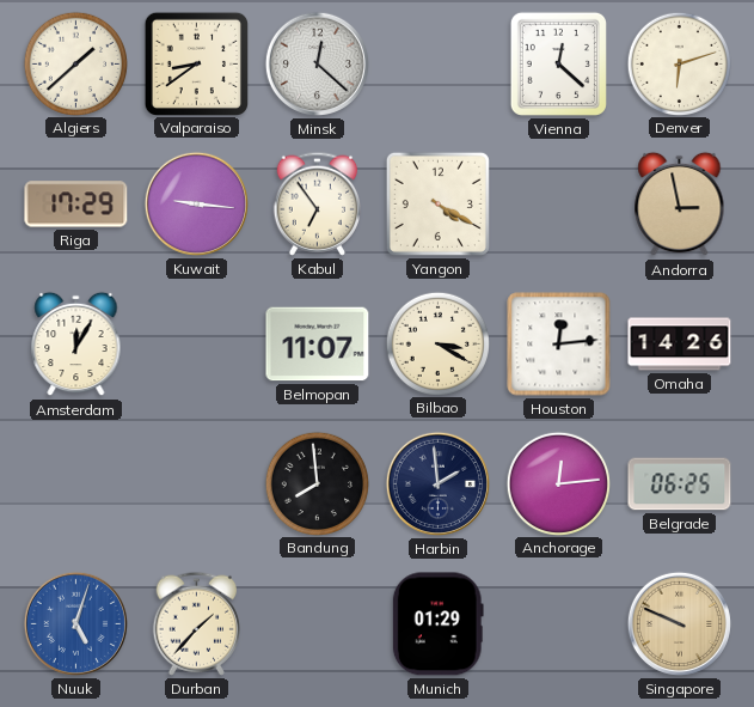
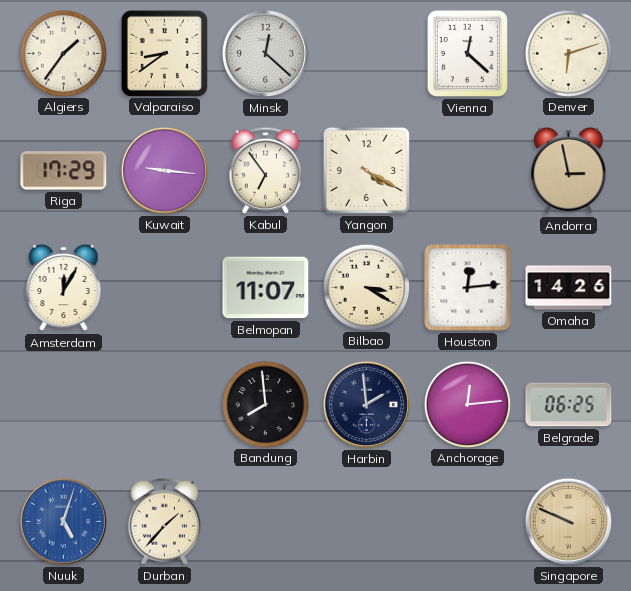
Algiers: 1:38 -> 1:36 (63, 53)
Munich: 01:29 -> none (437, 624)
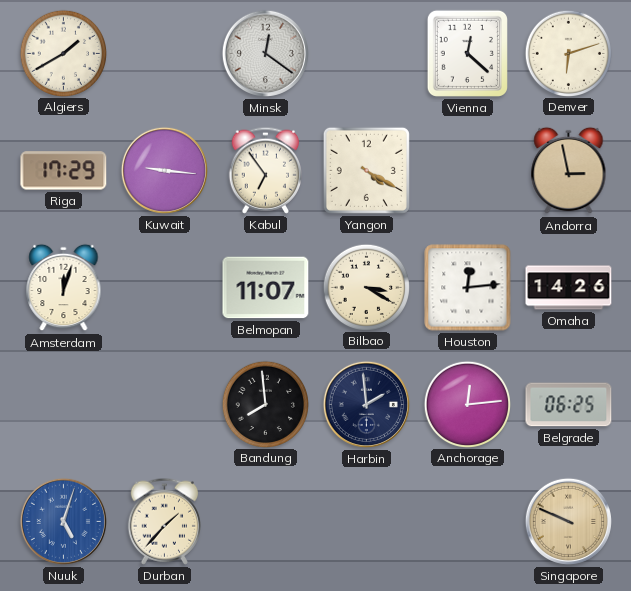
Algiers: 1:36 -> 1:40 (63, 53)
Valparaiso: 8:39 -> none (164, 53)
Minsk: 12:22 -> 12:21 (265, 53)
Amsterdam: 12:05 -> 12:03 (64, 288)
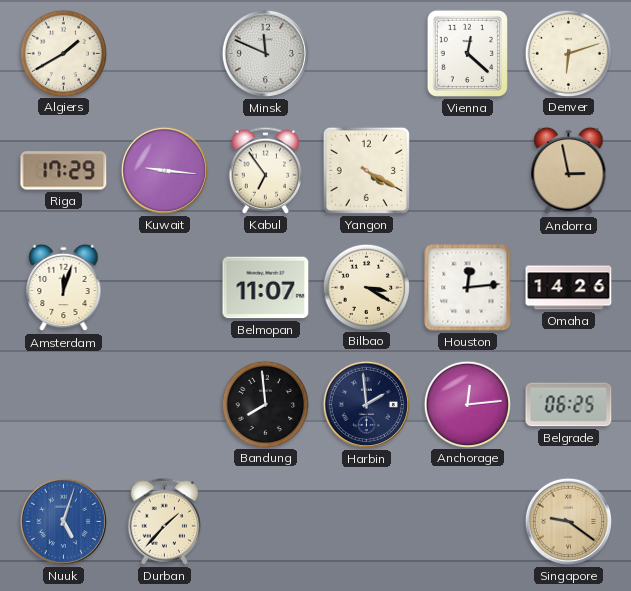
Minsk: 12:21 -> 11:49 (265, 53)
Singapore: 9:49 -> 9:21 (568, 521)
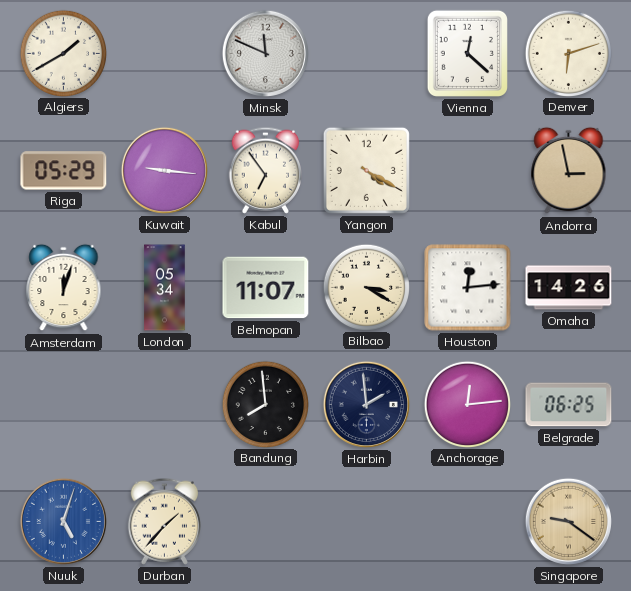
Riga: 17:29 -> 05:29 (64, 171)
London: none -> 05:34 (165, 288)
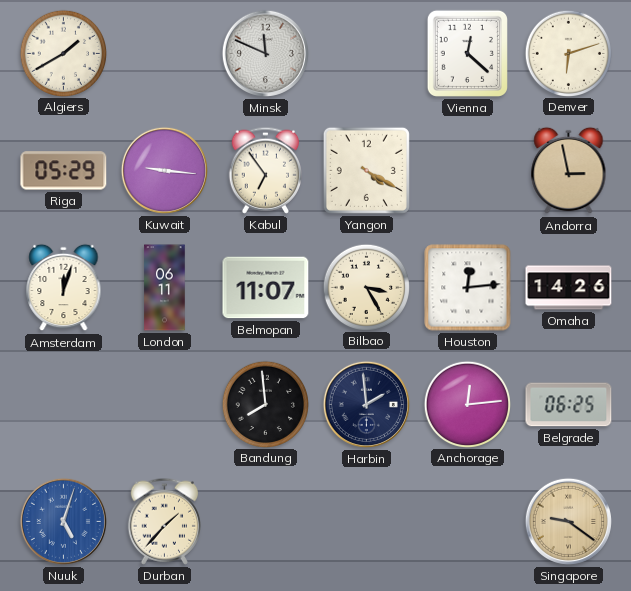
London: 05:34 -> 06:11 (165, 288)
Bilbao: 3:20 -> 3:25 (366, 287)
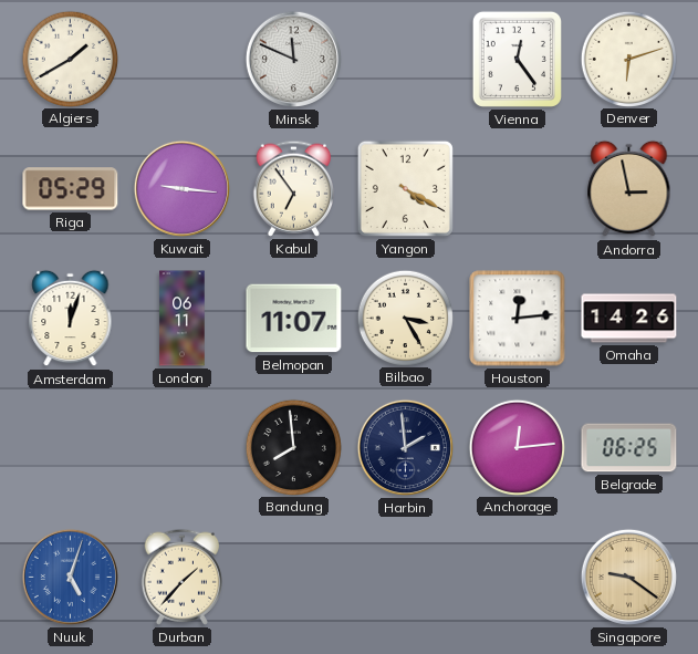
Vienna: 12:22 -> 12:24 (517, 59)
